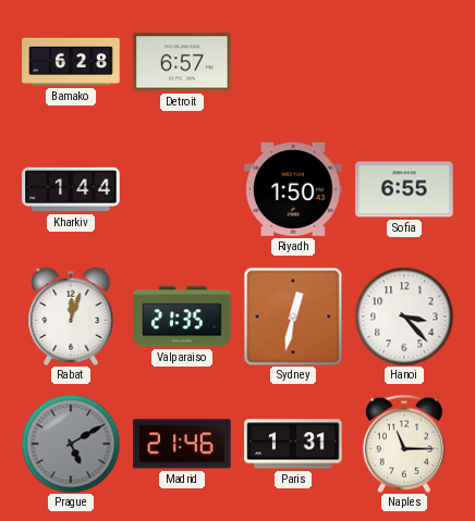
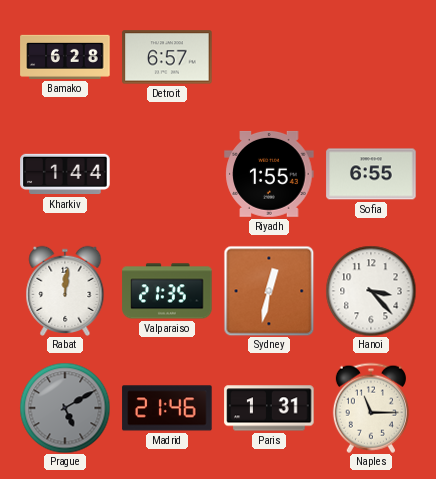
Riyadh: 1:50 -> 1:55 (269, 174)
Rabat: 12:03 -> 12:01 (65, 291)
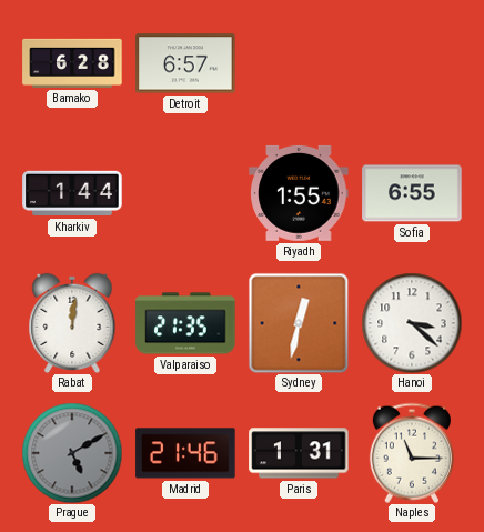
Hanoi: 3:23 -> 3:22 (412, 323)
